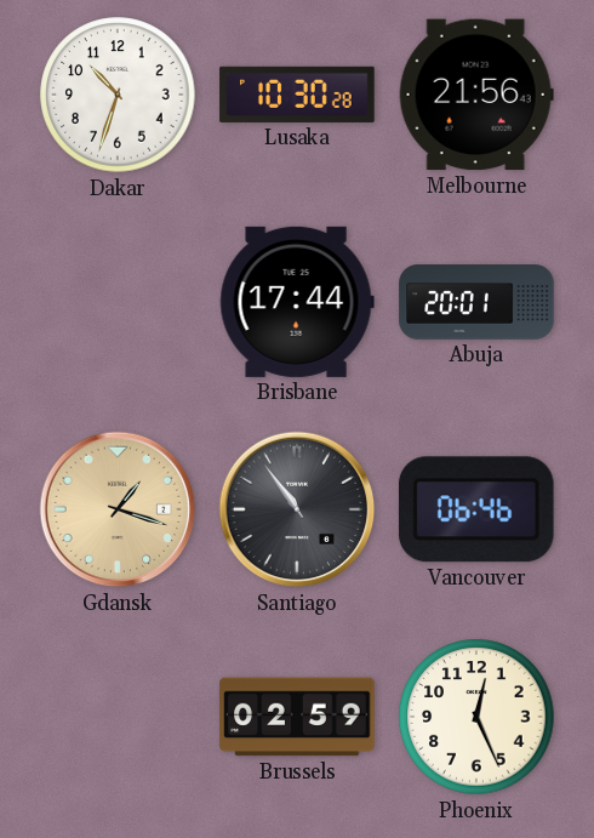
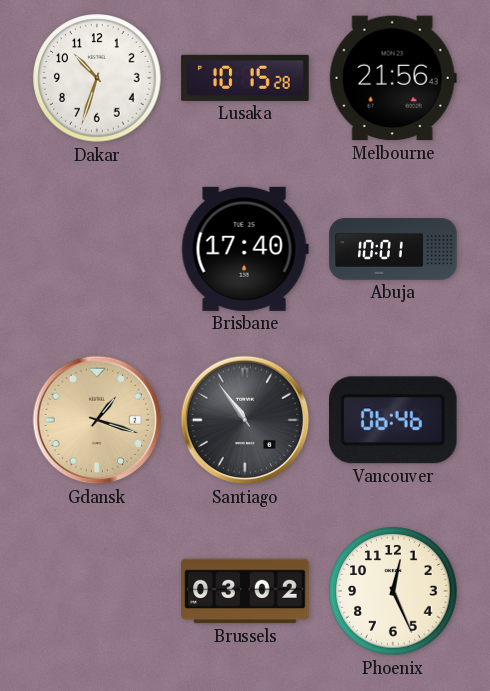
Lusaka: 10:30 -> 10:15 (245, 78)
Brisbane: 17:44 -> 17:40 (245, 249)
Abuja: 20:01 -> 10:01 (393, 249)
Brussels: 02:59 -> 03:02 (245, 591)
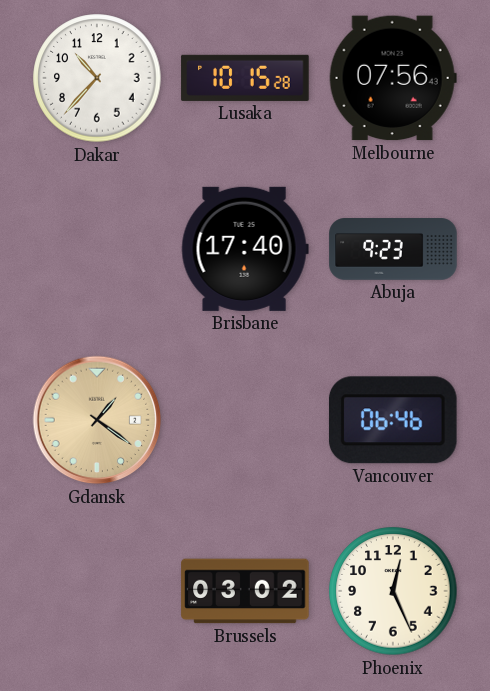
Dakar: 10:33 -> 10:37 (97, 78)
Melbourne: 21:56 -> 07:56 (393, 78)
Abuja: 10:01 -> 9:23 (393, 249)
Gdansk: 1:18 -> 1:21 (97, 420)
Santiago: 10:54 -> none (245, 420)
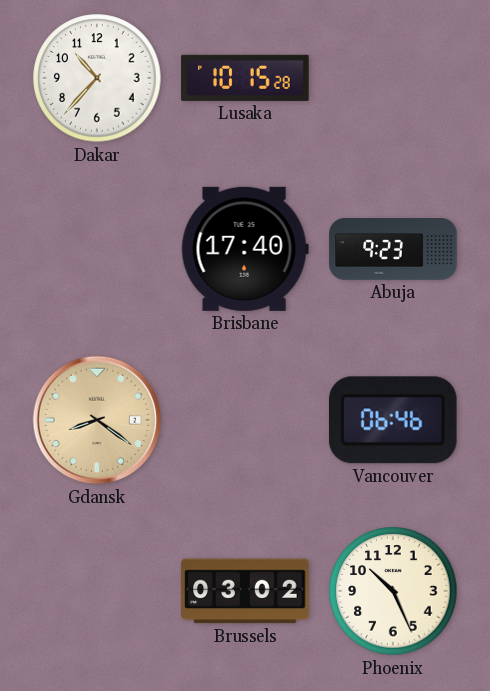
Melbourne: 07:56 -> none (393, 78)
Gdansk: 1:21 -> 8:21 (97, 420)
Phoenix: 12:26 -> 10:26 (393, 591)
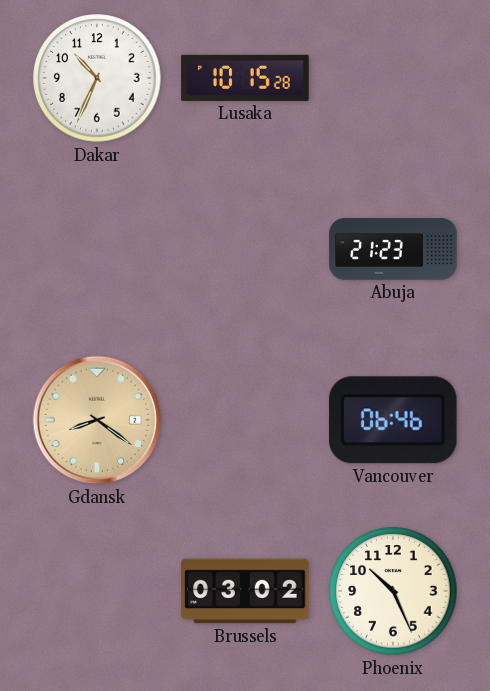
Dakar: 10:37 -> 10:34 (97, 78)
Brisbane: 17:40 -> none (245, 249)
Abuja: 9:23 -> 21:23 (393, 249)
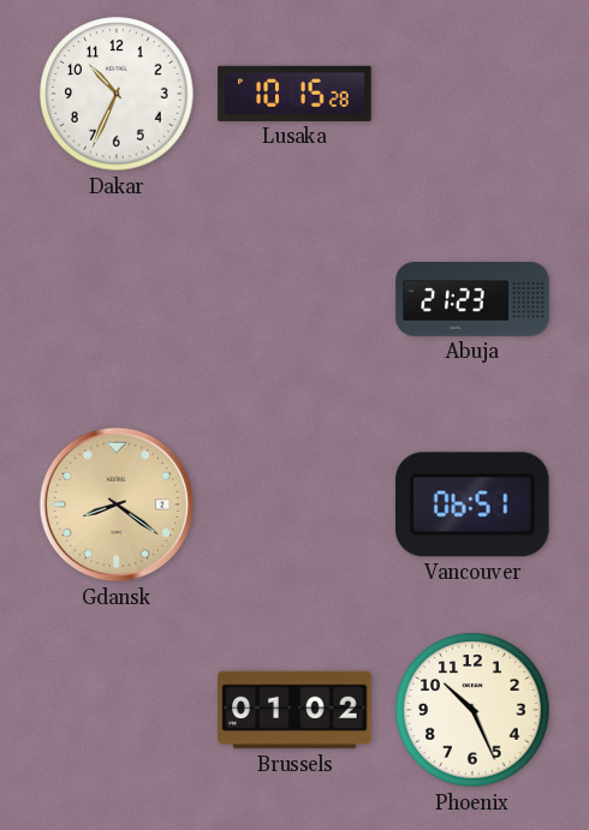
Vancouver: 06:46 -> 06:51 (472, 504)
Brussels: 03:02 -> 01:02 (294, 710)
